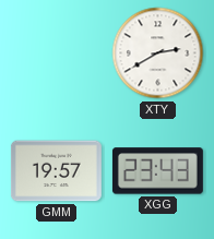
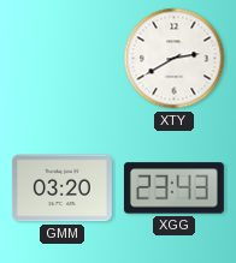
GMM: 19:57 -> 03:20 (61, 189)
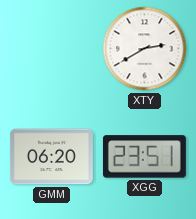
GMM: 03:20 -> 06:20 (51, 157)
XGG: 23:43 -> 23:51 (144, 157)
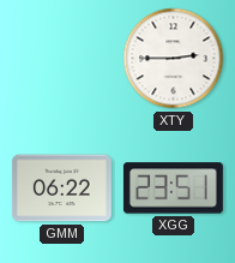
XTY: 2:40 -> 2:45 (174, 59)
GMM: 06:20 -> 06:22 (61, 189)
